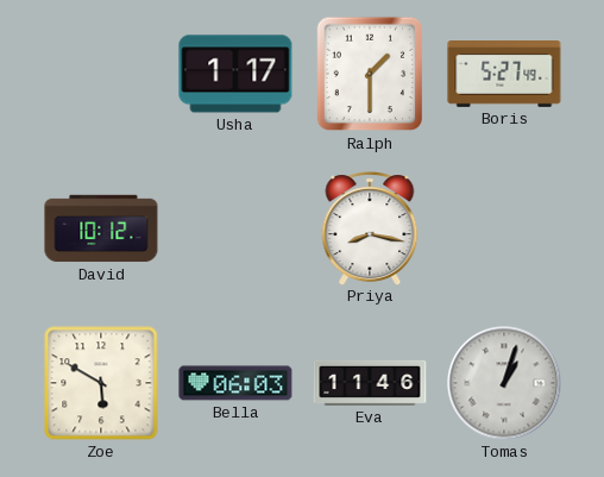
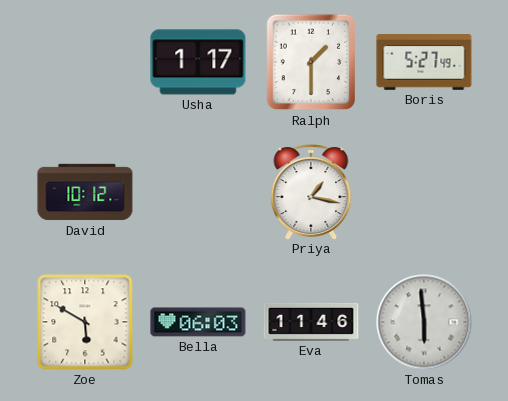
Priya: 8:17 -> 1:17 (311, 192)
Tomas: 1:03 -> 5:59 (424, 322)
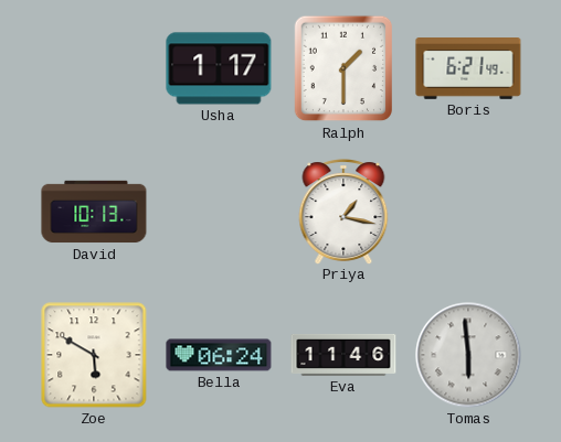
Boris: 5:27 -> 6:21 (468, 69)
David: 10:12 -> 10:13 (94, 212)
Bella: 06:03 -> 06:24 (219, 355)
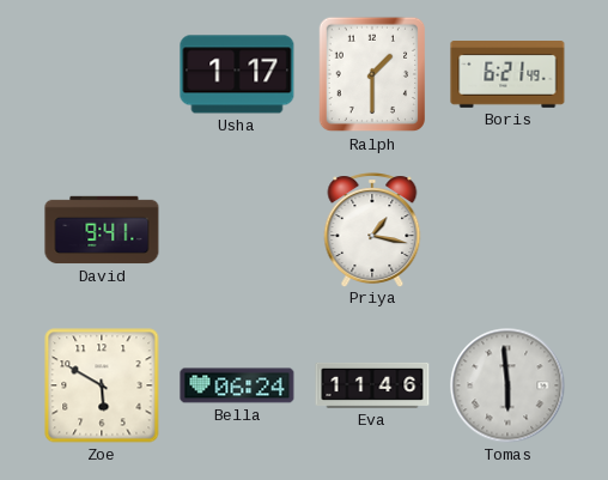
David: 10:13 -> 9:41 (102, 230)
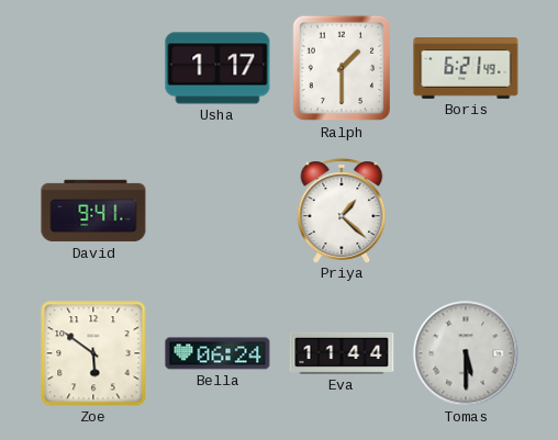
Priya: 1:17 -> 1:22 (342, 211)
Zoe: 5:50 -> 5:51 (93, 353)
Eva: 11:46 -> 11:44 (342, 353)
Tomas: 5:59 -> 5:30 (466, 353)
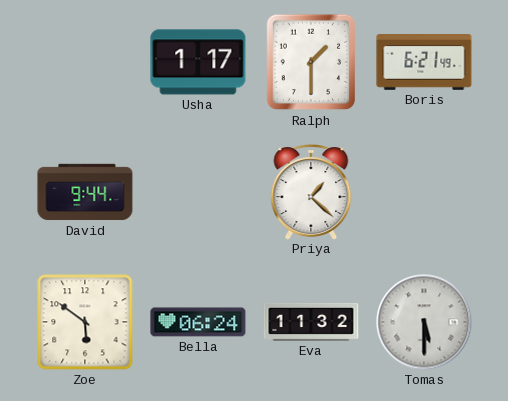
David: 9:41 -> 9:44 (85, 192)
Eva: 11:44 -> 11:32 (311, 322)
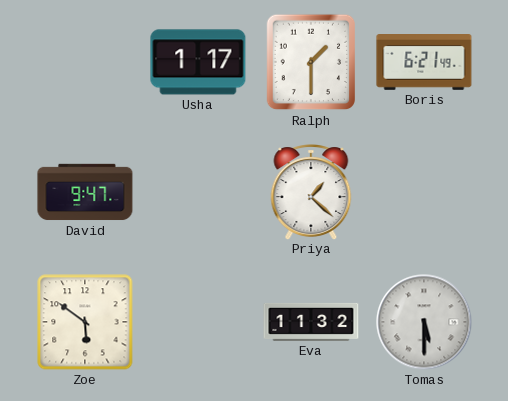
David: 9:44 -> 9:47 (85, 192)
Bella: 06:24 -> none (198, 322)
